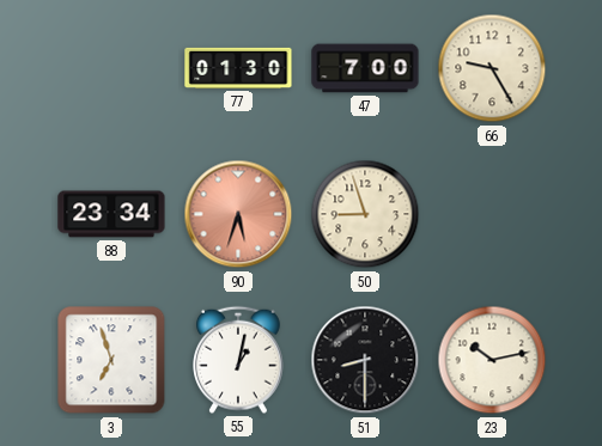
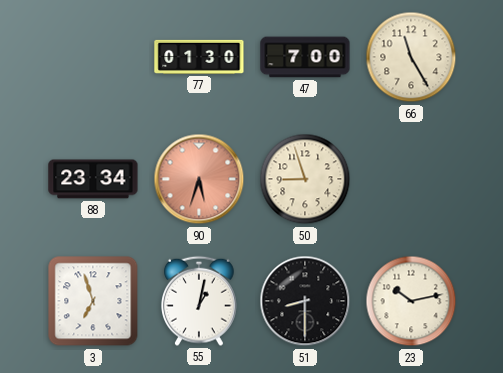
66: 9:25 -> 11:25 (411, 57)
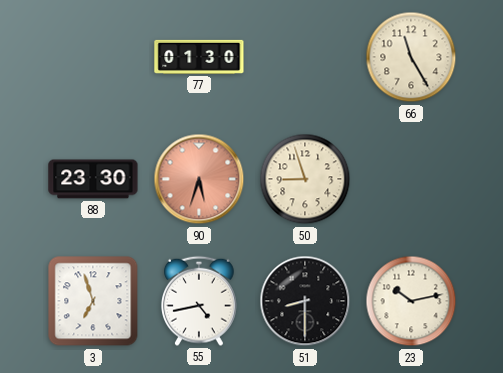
47: 7:00 -> none (305, 57)
88: 23:34 -> 23:30 (93, 179)
55: 1:02 -> 4:43 (200, 301)
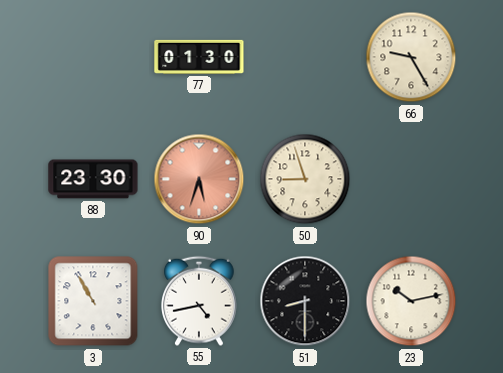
66: 11:25 -> 9:25 (411, 57)
3: 6:57 -> 10:55 (93, 301)
